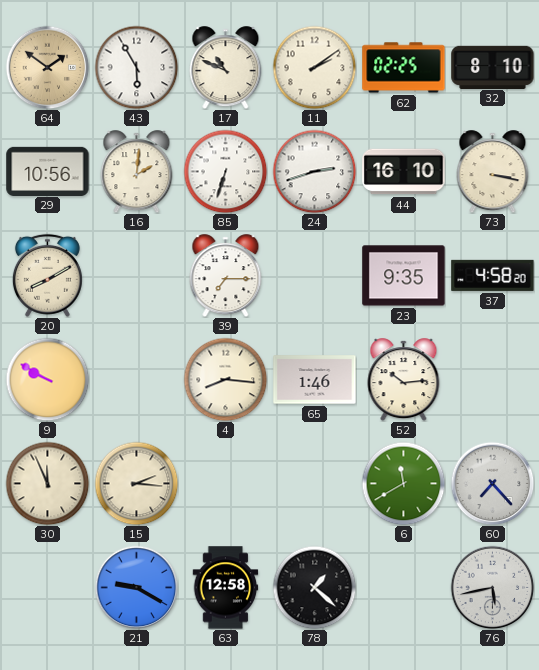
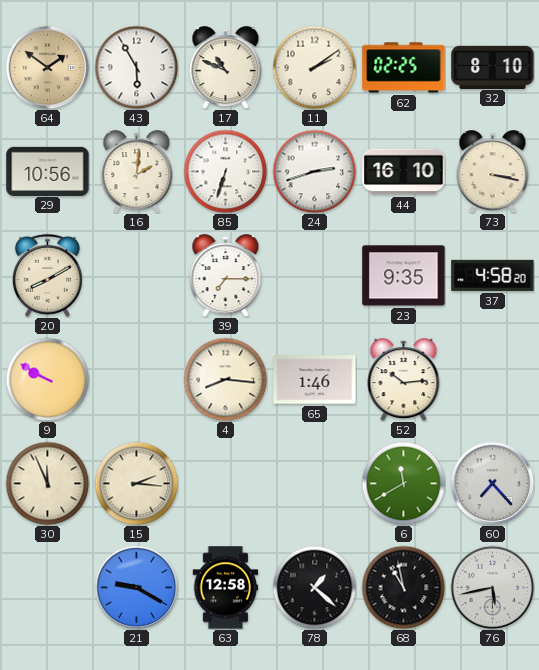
68: none -> 10:58 (403, 587)
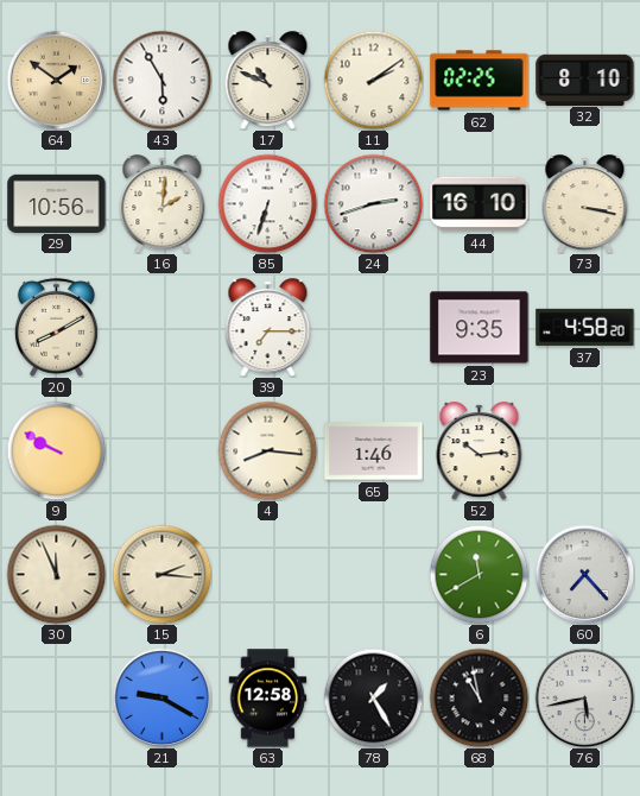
78: 1:22 -> 1:25 (373, 697)
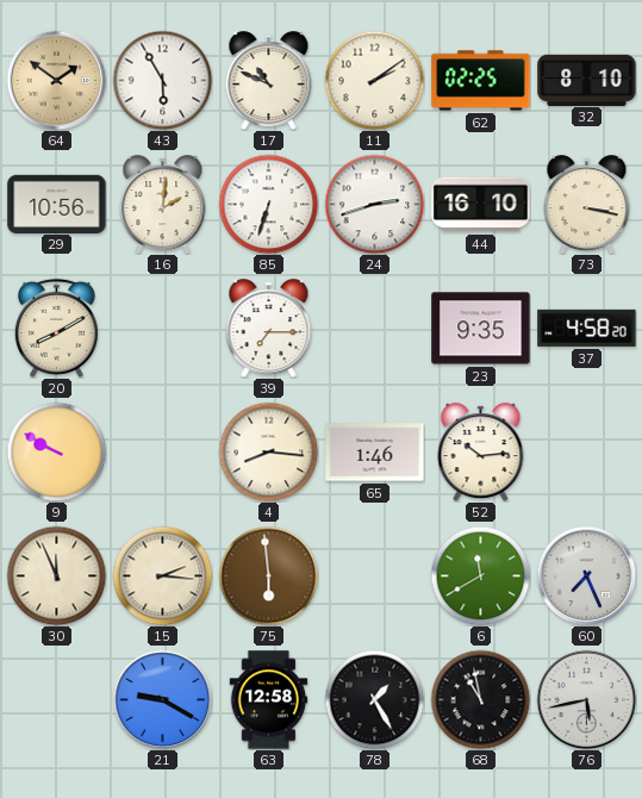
75: none -> 5:59 (268, 575)
60: 7:23 -> 7:26 (586, 575)
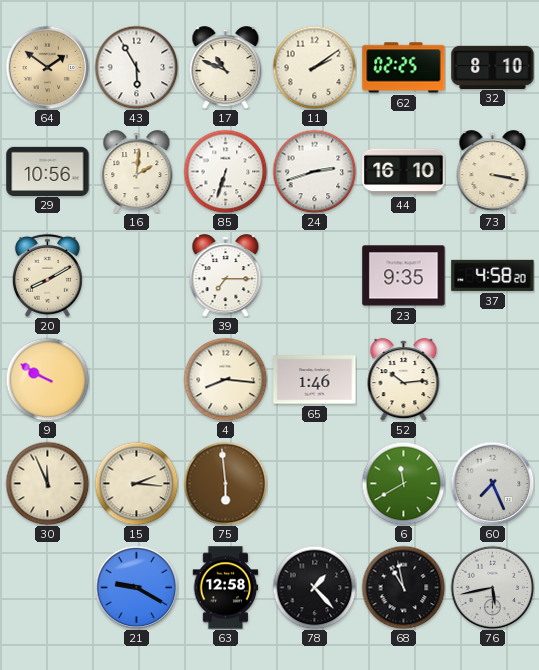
78: 1:25 -> 1:23 (314, 587)
